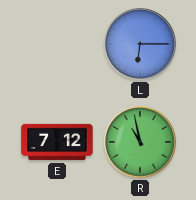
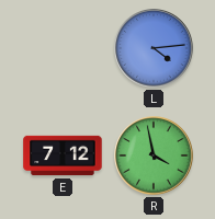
L: 6:15 -> 4:14 (154, 48)
R: 10:58 -> 3:58 (154, 155)
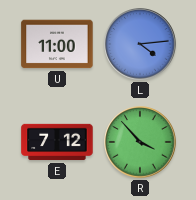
U: none -> 11:00 (57, 44)
R: 3:58 -> 3:53 (140, 142)
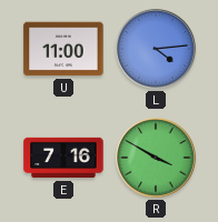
E: 7:12 -> 7:16 (63, 158)
R: 3:53 -> 3:50 (156, 158)
